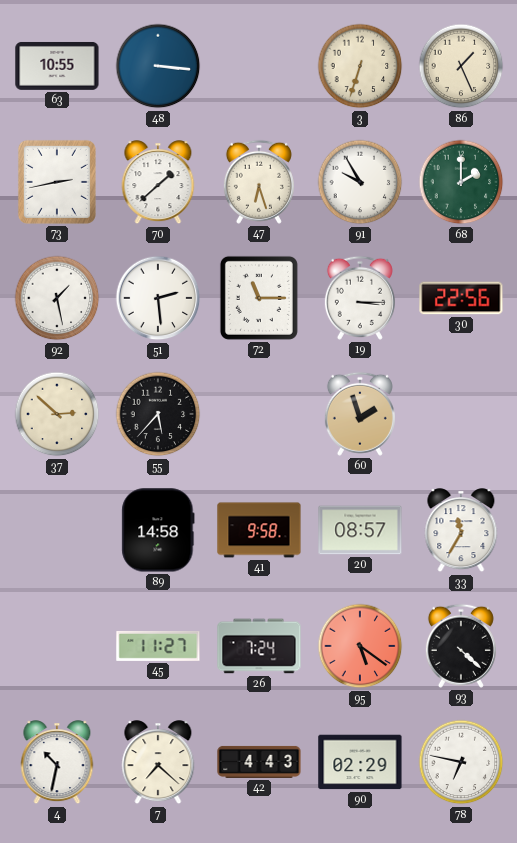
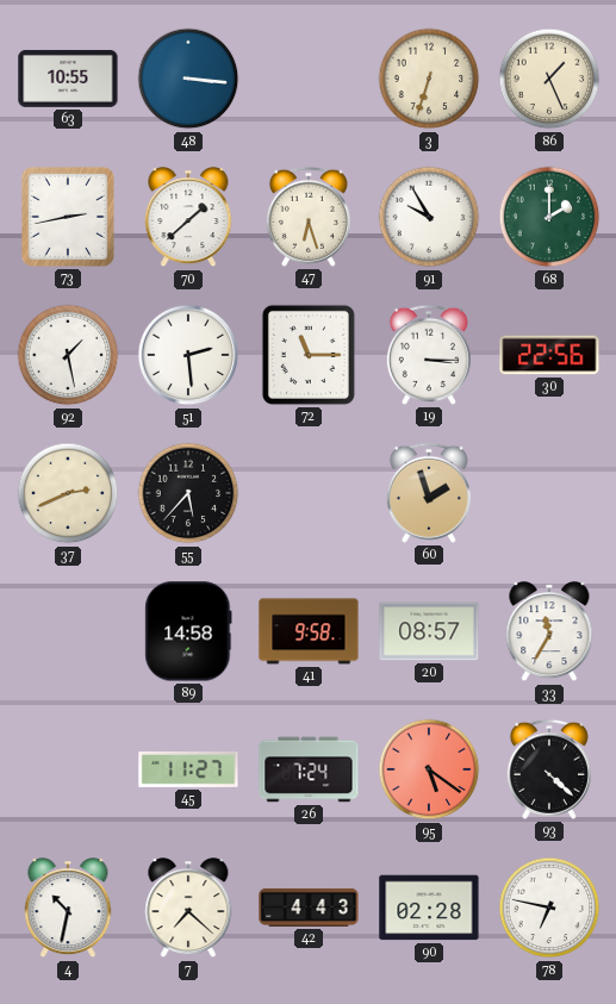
37: 2:52 -> 2:41 (68, 493)
90: 02:29 -> 02:28 (429, 908)
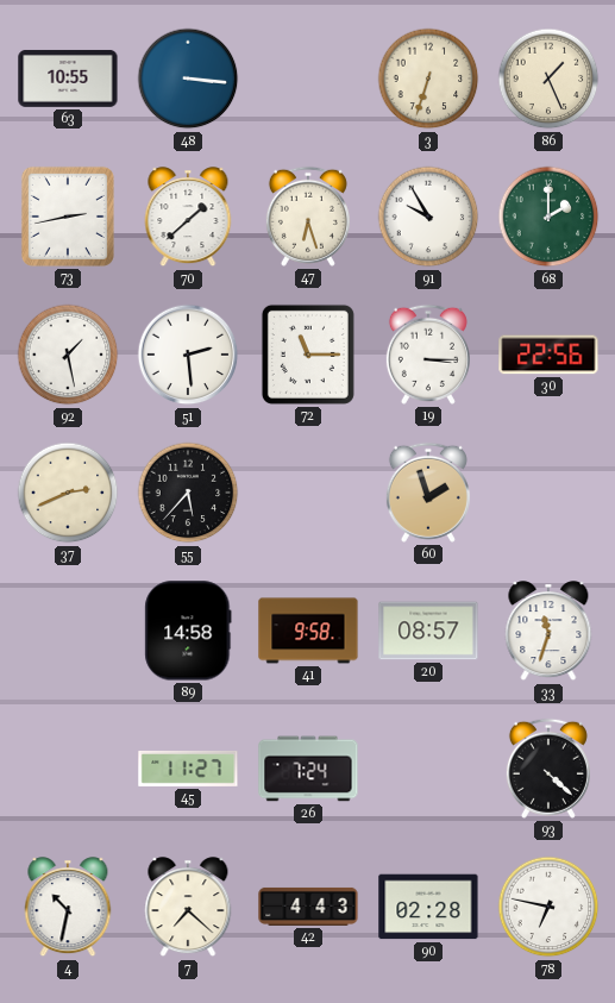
33: 11:35 -> 11:33 (548, 632)
95: 5:21 -> none (429, 769)
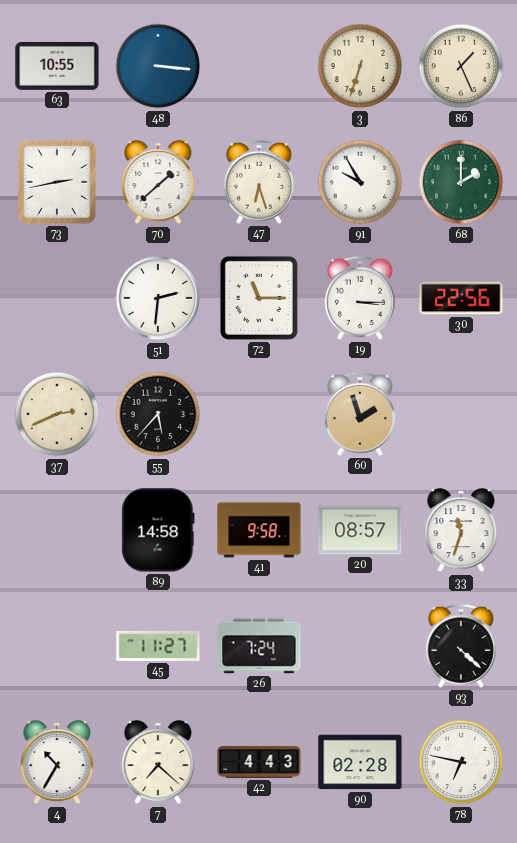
92: 1:28 -> none (68, 355)
51: 2:29 -> 2:31 (158, 298)
4: 10:32 -> 10:35 (57, 763)
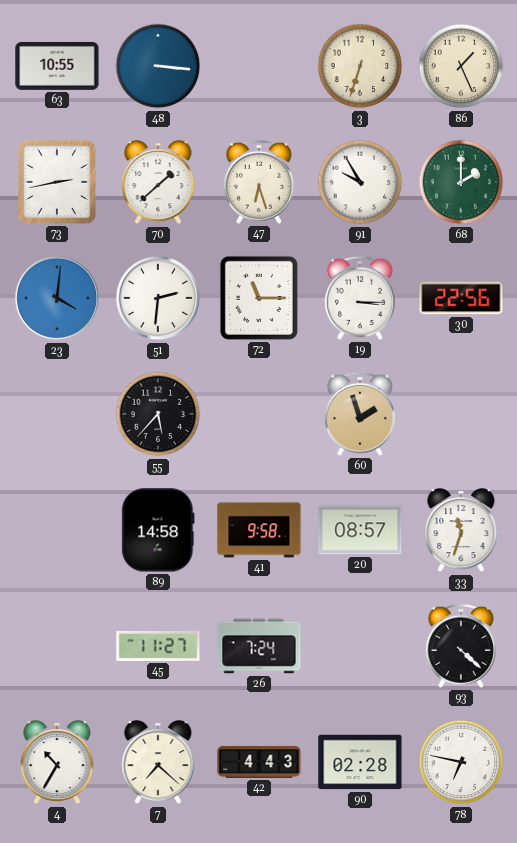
23: none -> 4:01 (57, 298)
37: 2:41 -> none (57, 414)
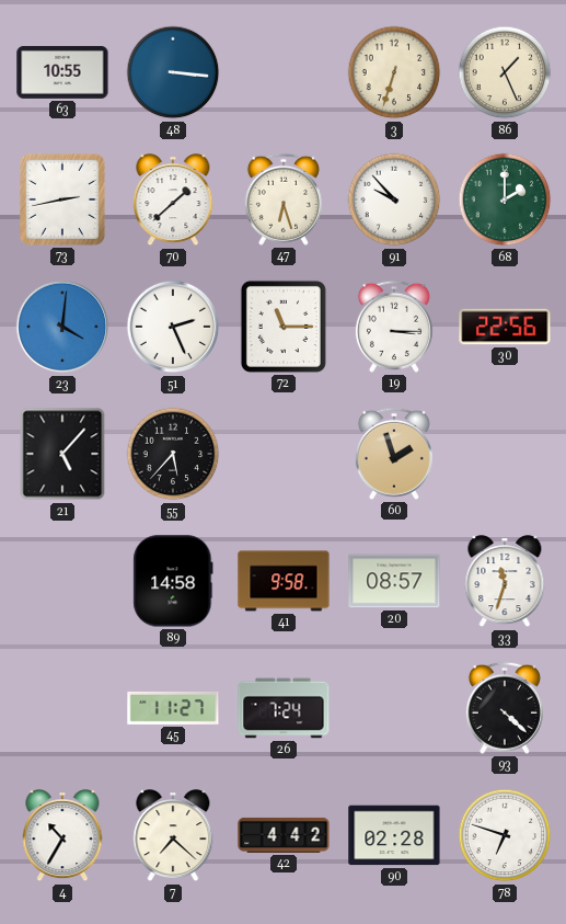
91: 9:55 -> 9:53 (394, 199)
51: 2:31 -> 2:26 (173, 327)
21: none -> 5:07 (62, 454)
42: 4:43 -> 4:42 (284, 835)
78: 6:47 -> 6:48 (505, 835)
